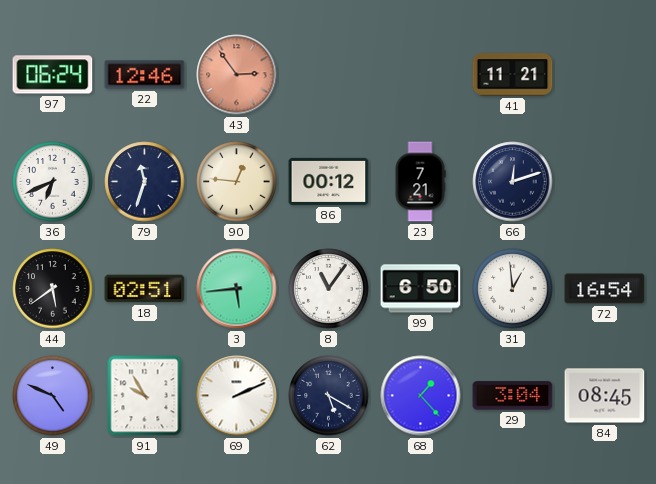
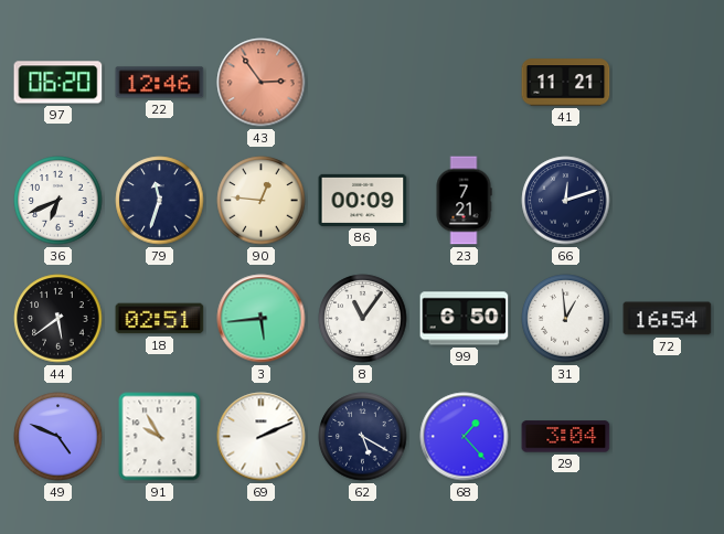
97: 06:24 -> 06:20 (58, 83)
86: 00:12 -> 00:09 (363, 200)
84: 08:45 -> none (605, 396)
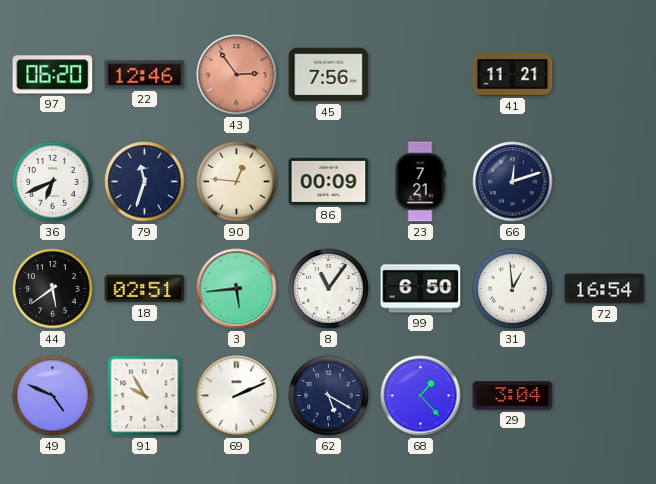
45: none -> 7:56 (329, 75)
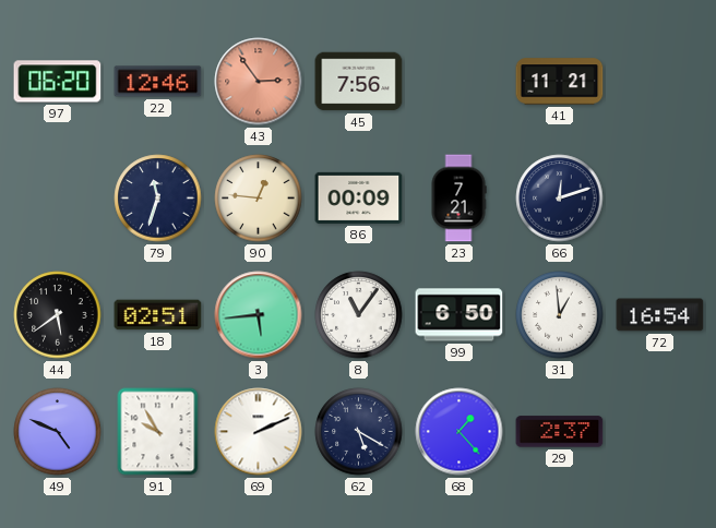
36: 6:41 -> none (53, 182)
29: 3:04 -> 2:37 (560, 432)
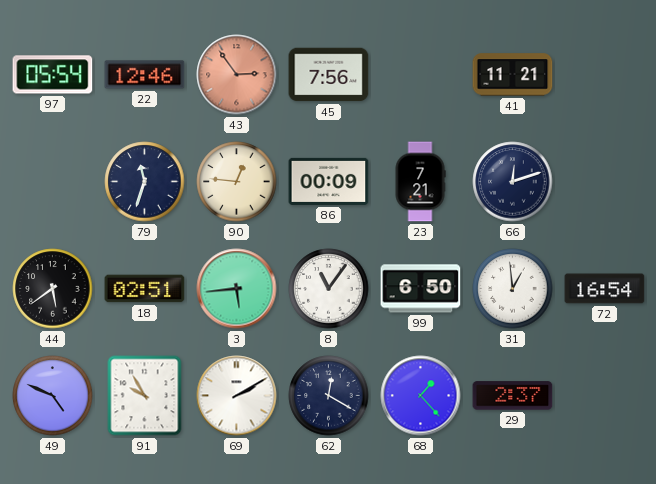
97: 06:20 -> 05:54 (53, 75)
69: 2:11 -> 2:10 (237, 396)
62: 5:20 -> 12:20 (329, 396)
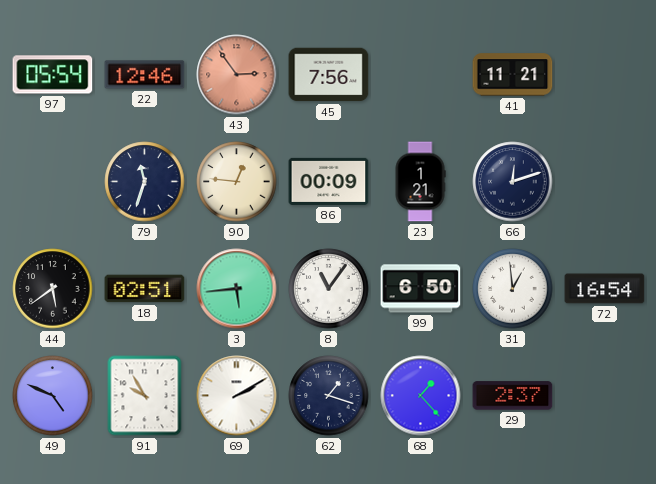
23: 7:21 -> 1:21 (420, 182)
62: 12:20 -> 1:18 (329, 396)
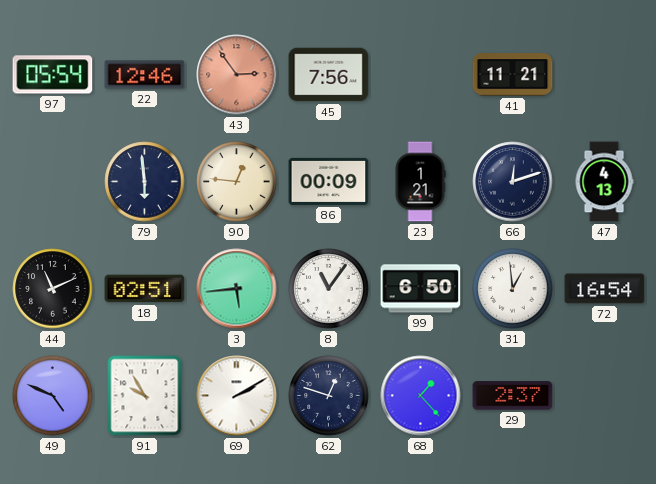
79: 11:33 -> 5:59 (145, 182)
47: none -> 4:13 (604, 182)
44: 5:39 -> 11:11 (53, 289)
62: 1:18 -> 12:48 (329, 396)
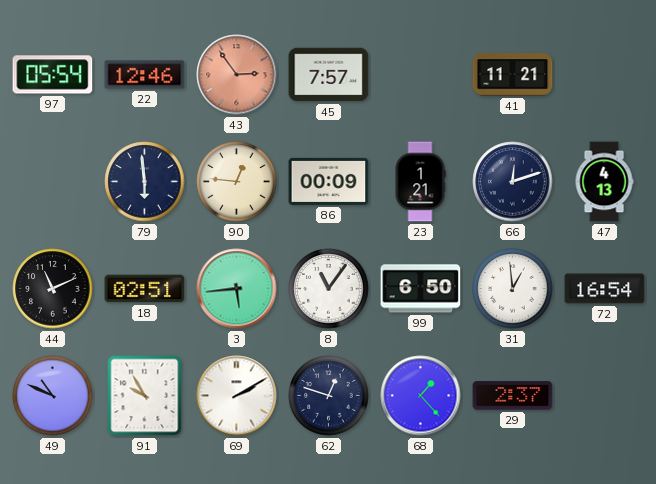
45: 7:56 -> 7:57 (329, 75)
49: 4:49 -> 10:49 (53, 396)
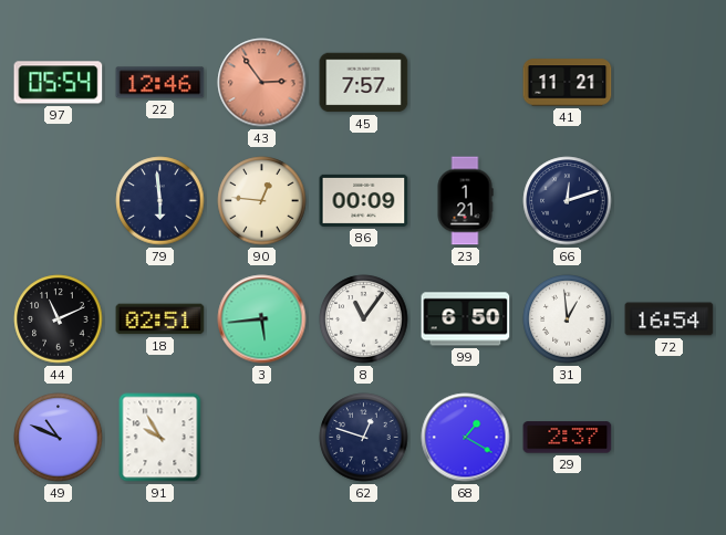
47: 4:13 -> none (604, 182)
69: 2:10 -> none (237, 396)
68: 1:23 -> 1:20 (466, 438)
